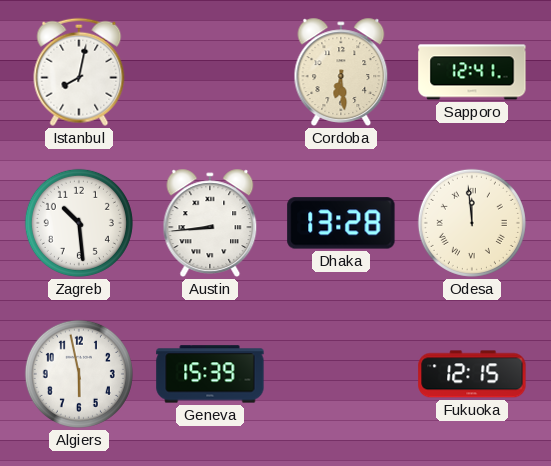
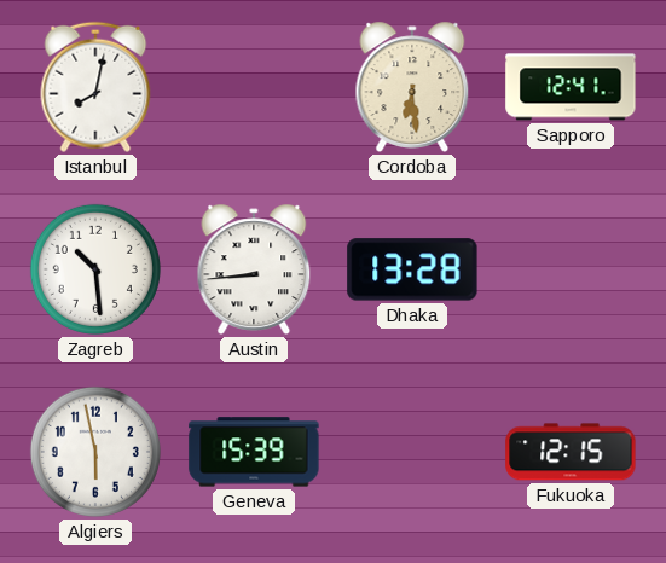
Odesa: 11:59 -> none (472, 223)
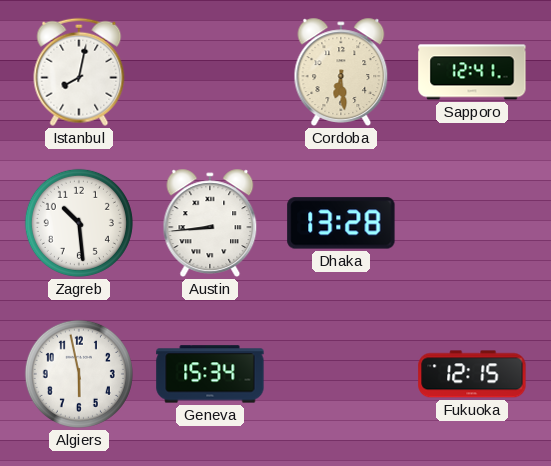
Geneva: 15:39 -> 15:34 (210, 374)
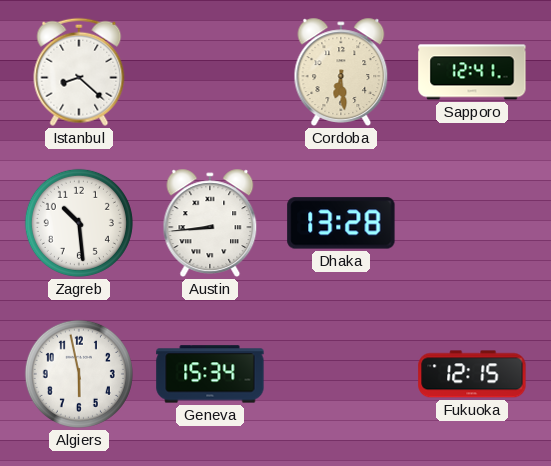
Istanbul: 8:02 -> 8:22 (79, 72)
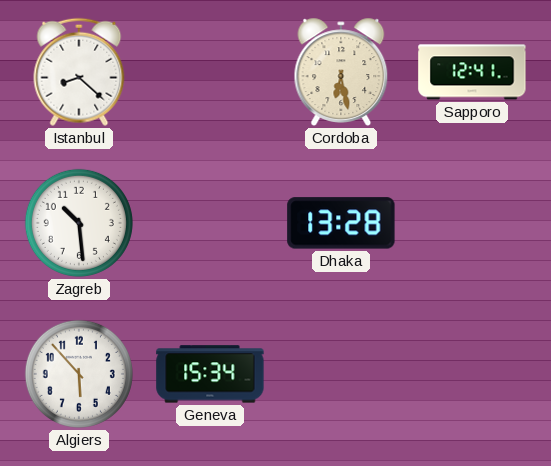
Cordoba: 6:29 -> 6:28 (341, 72)
Austin: 8:44 -> none (210, 223)
Algiers: 5:58 -> 5:53 (79, 374)
Fukuoka: 12:15 -> none (472, 374)
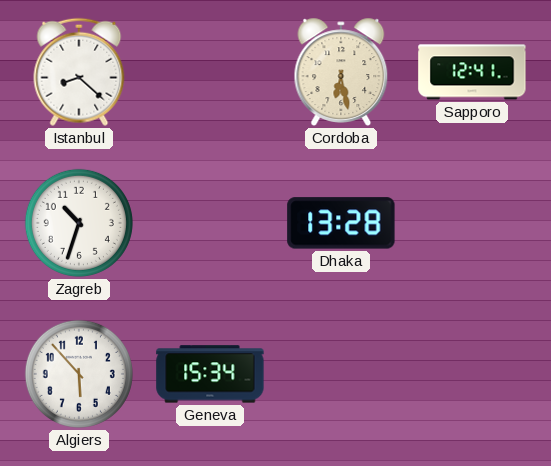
Zagreb: 10:29 -> 10:33 (79, 223)
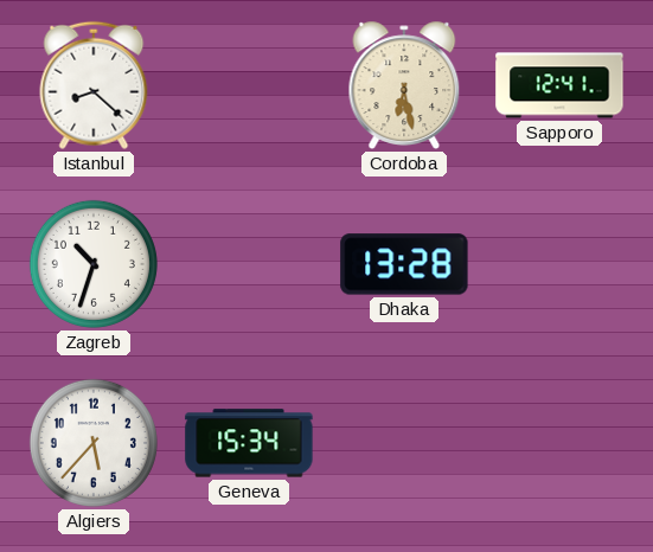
Algiers: 5:53 -> 5:37 (94, 443)
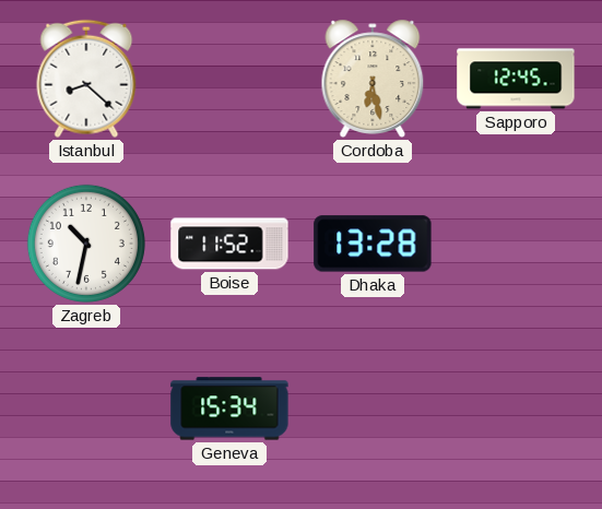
Sapporo: 12:41 -> 12:45 (516, 79)
Zagreb: 10:33 -> 10:32 (86, 244)
Boise: none -> 11:52 (229, 244)
Algiers: 5:37 -> none (94, 443)
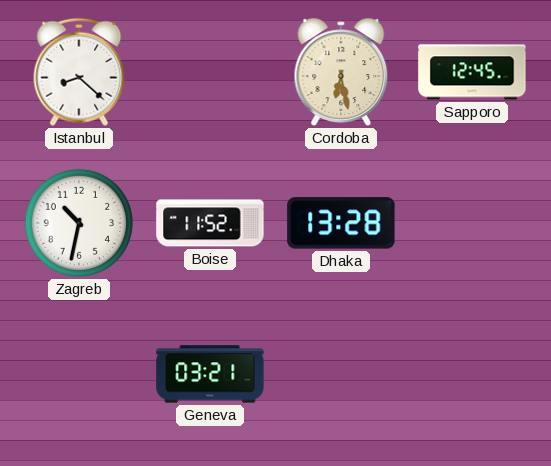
Geneva: 15:34 -> 03:21 (210, 374)
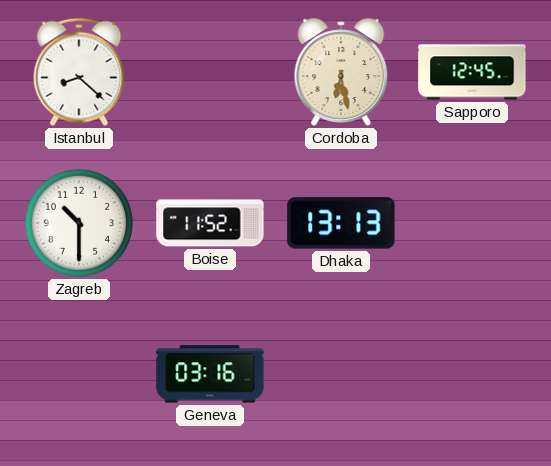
Zagreb: 10:32 -> 10:30 (79, 223)
Dhaka: 13:28 -> 13:13 (341, 223)
Geneva: 03:21 -> 03:16 (210, 374)
